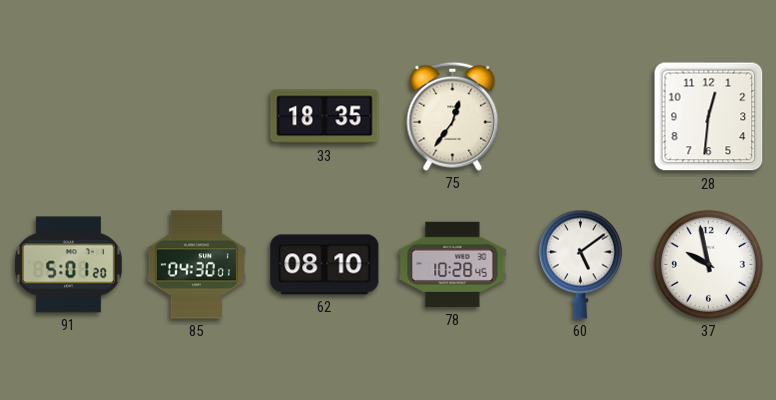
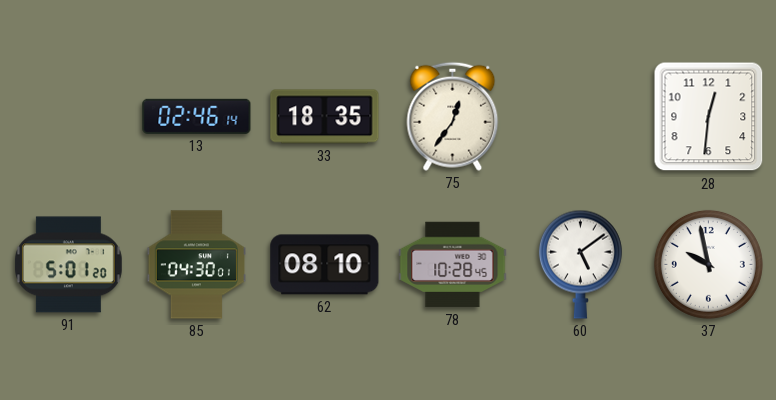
13: none -> 02:46 (197, 116)
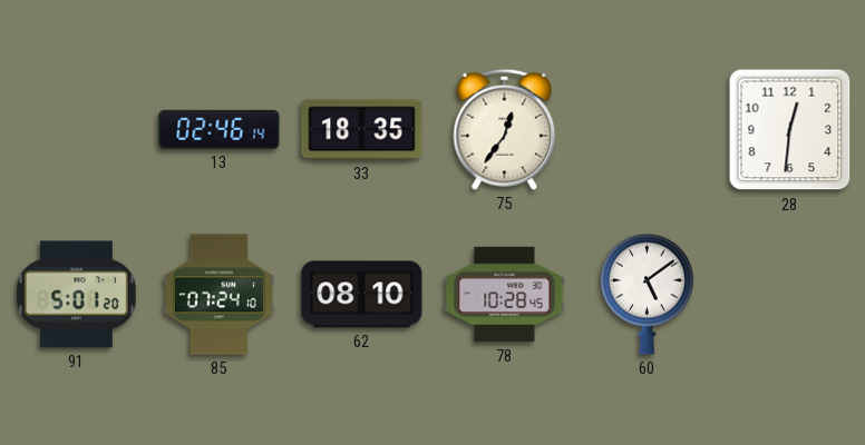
85: 04:30 -> 07:24 (218, 295)
37: 9:58 -> none (708, 264)
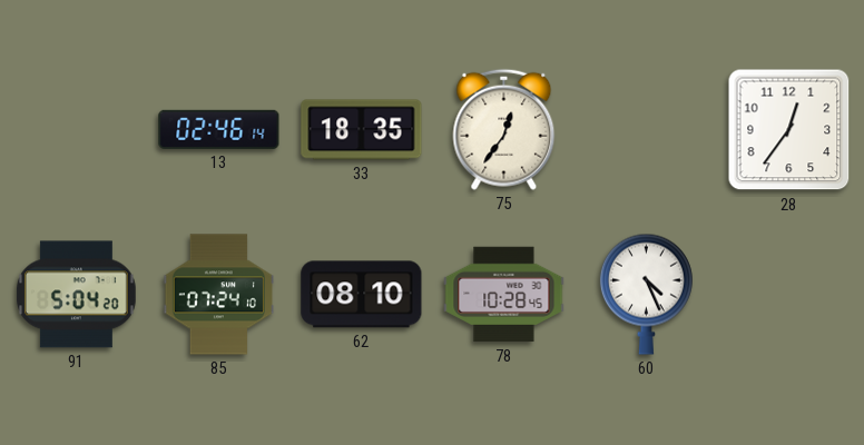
28: 12:31 -> 12:36 (789, 130)
91: 5:01 -> 5:04 (77, 295)
60: 5:09 -> 4:26 (646, 294)
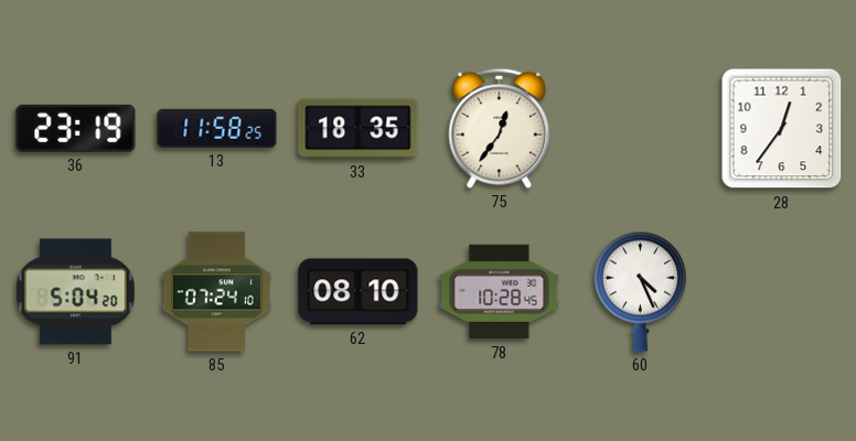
36: none -> 23:19 (76, 128)
13: 02:46 -> 11:58 (217, 128)
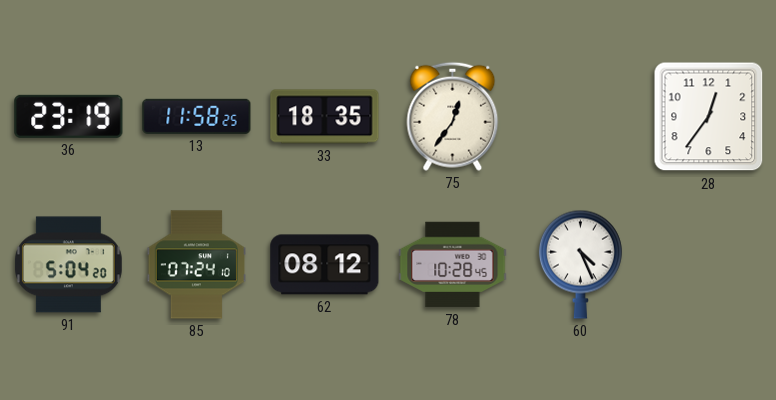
62: 08:10 -> 08:12 (325, 265)
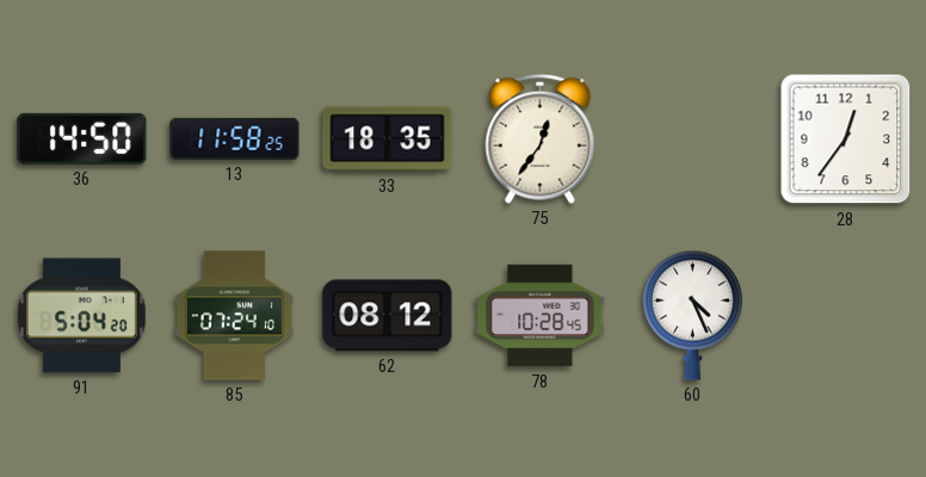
36: 23:19 -> 14:50 (82, 138)
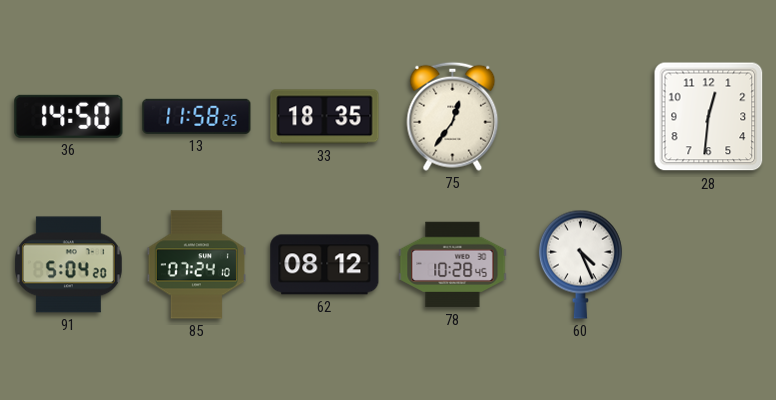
28: 12:36 -> 12:31 (709, 117)
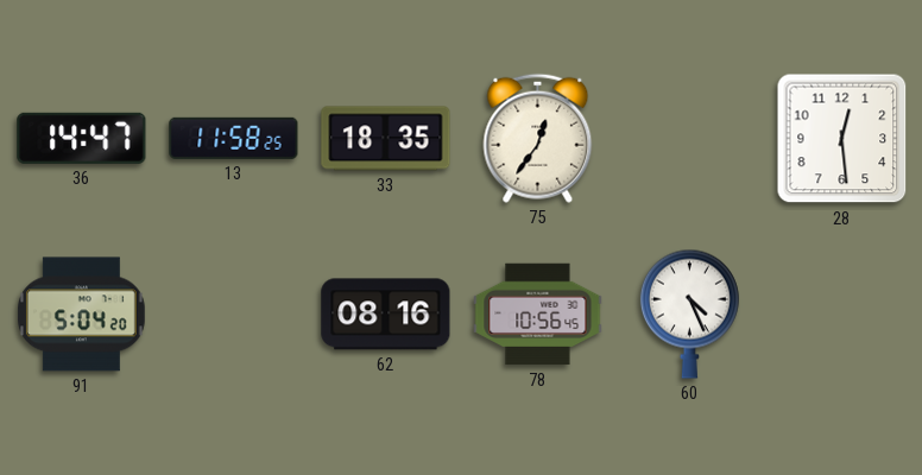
36: 14:50 -> 14:47 (82, 138)
28: 12:31 -> 12:29 (842, 139)
85: 07:24 -> none (196, 265)
62: 08:12 -> 08:16 (386, 315)
78: 10:28 -> 10:56 (538, 315)
